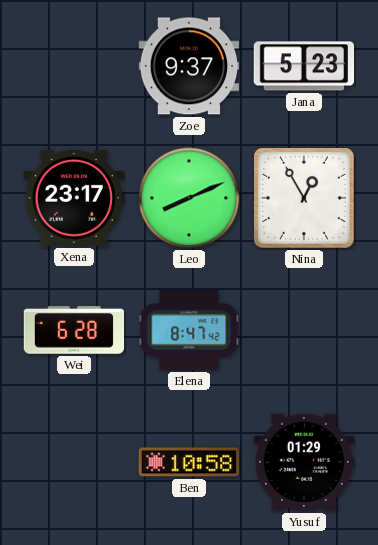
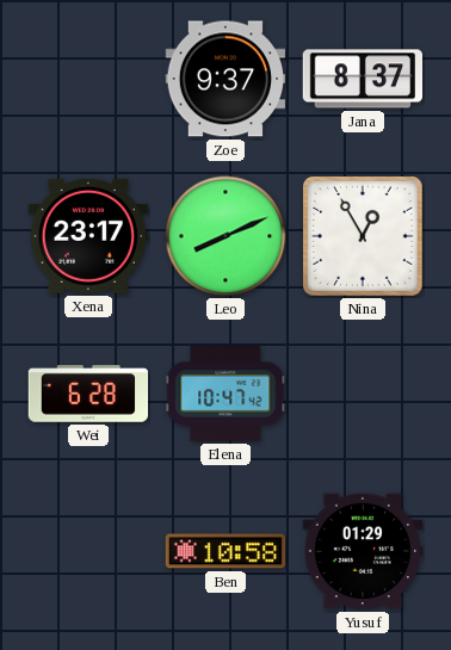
Jana: 5:23 -> 8:37 (363, 79)
Elena: 8:47 -> 10:47 (225, 394)
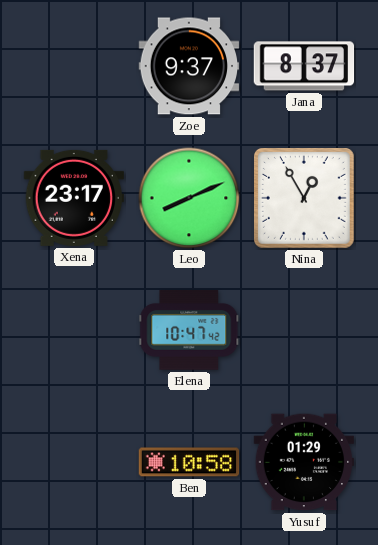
Wei: 6:28 -> none (88, 394)
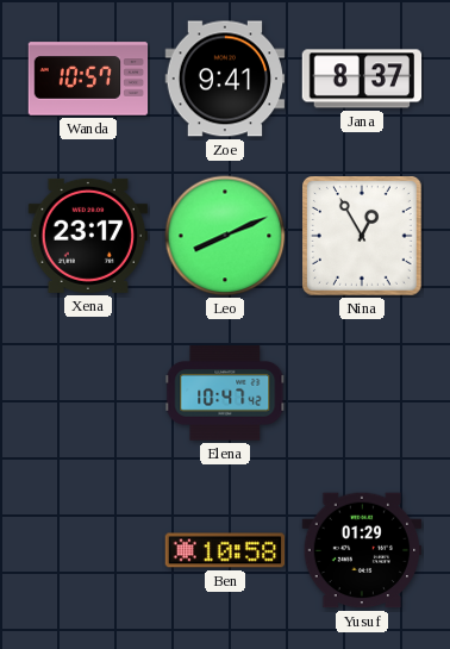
Wanda: none -> 10:57 (88, 79)
Zoe: 9:37 -> 9:41 (225, 79)
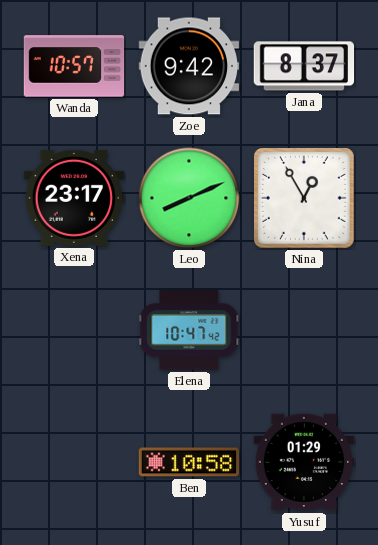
Zoe: 9:41 -> 9:42 (189, 66)
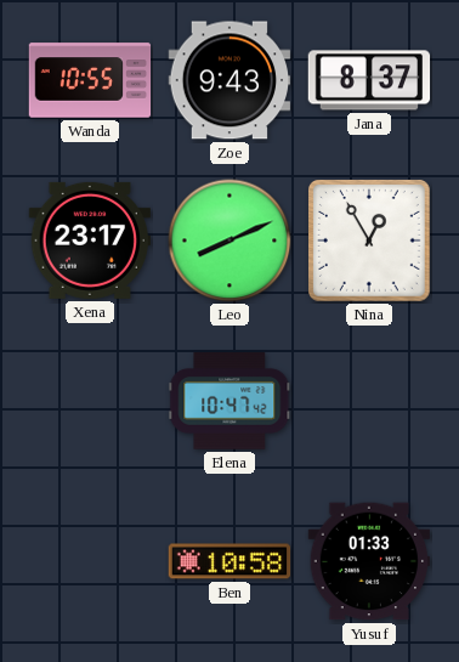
Wanda: 10:57 -> 10:55 (90, 80)
Zoe: 9:42 -> 9:43 (229, 80)
Yusuf: 01:29 -> 01:33 (368, 561)
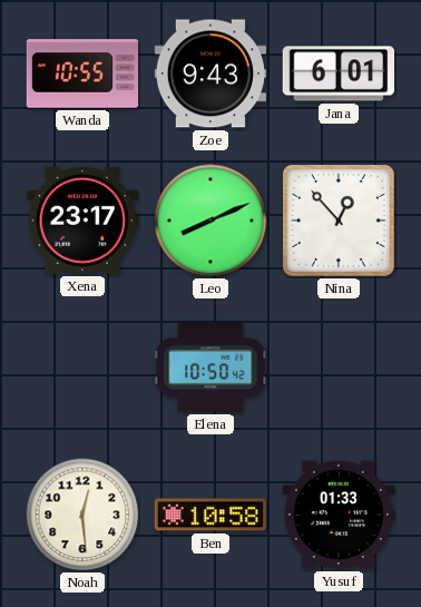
Jana: 8:37 -> 6:01 (339, 74)
Nina: 12:55 -> 12:53 (340, 222)
Elena: 10:47 -> 10:50 (210, 368)
Noah: none -> 12:29 (82, 515)
